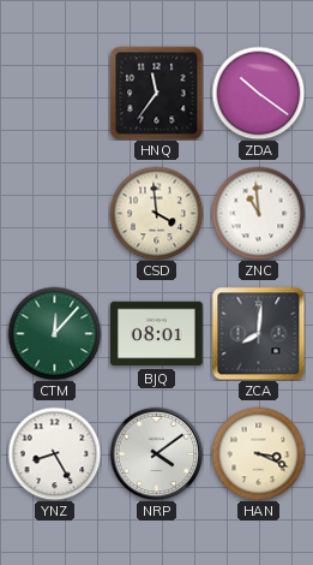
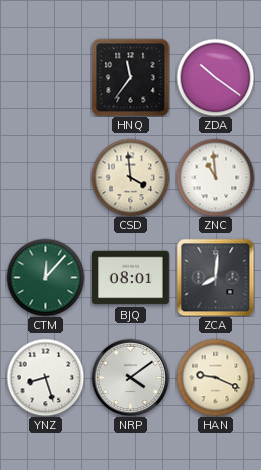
YNZ: 8:25 -> 8:27 (45, 377)
HAN: 3:19 -> 9:19 (215, 377)
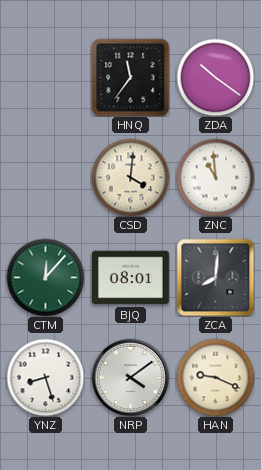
CSD: 3:59 -> 4:01 (130, 177)
